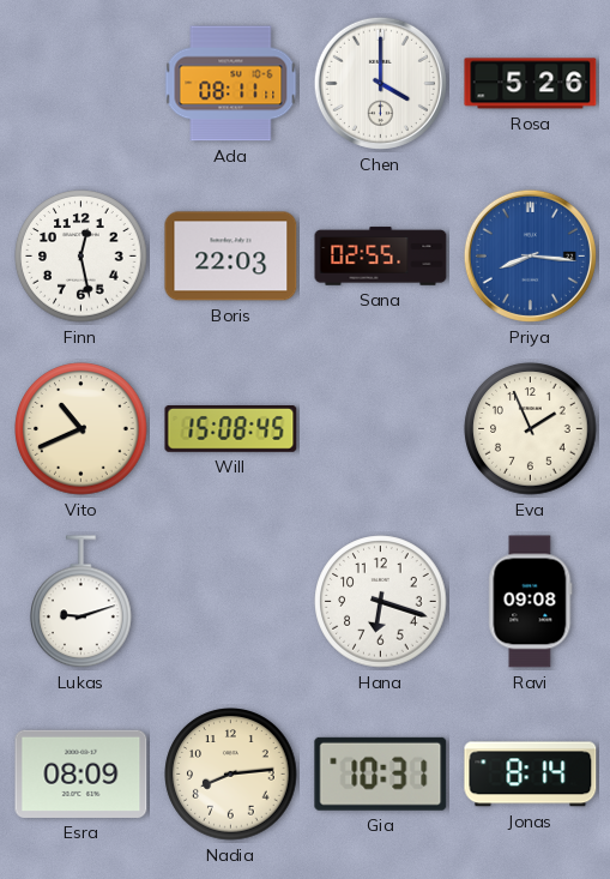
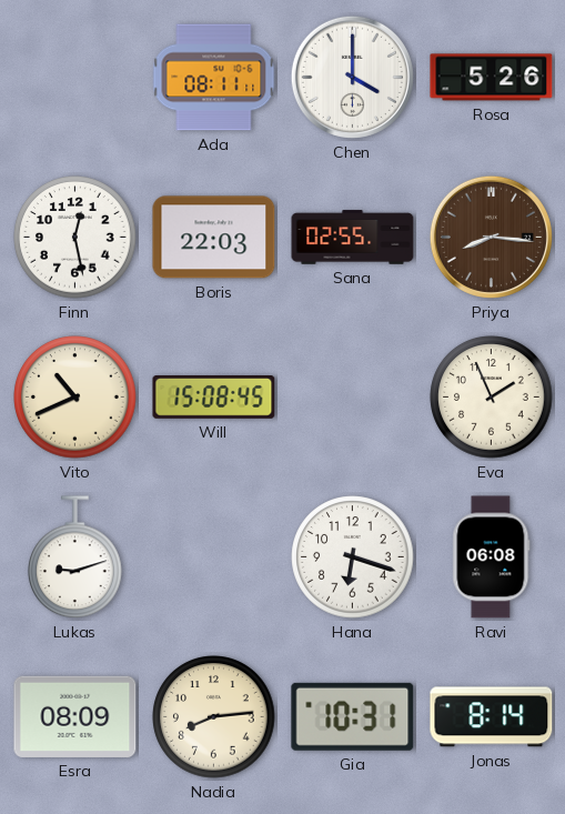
Priya dial: blue -> brown (491, 237)
Ravi: 09:08 -> 06:08 (492, 557)
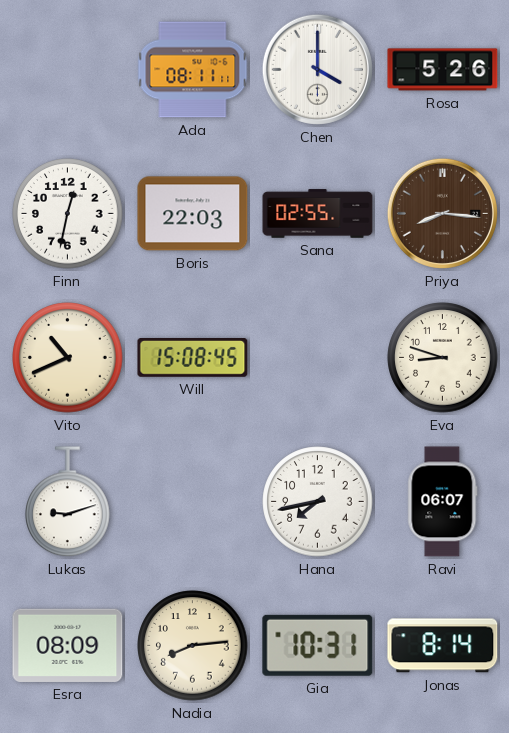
Finn: 12:28 -> 12:32 (68, 214)
Eva: 1:56 -> 8:48 (443, 358)
Hana: 6:18 -> 7:43 (318, 502)
Ravi: 06:08 -> 06:07 (443, 502)
